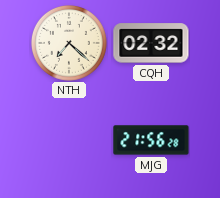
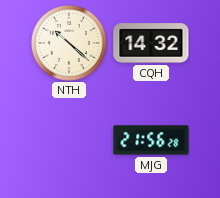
NTH: 7:22 -> 10:22 (69, 43)
CQH: 02:32 -> 14:32 (151, 43)
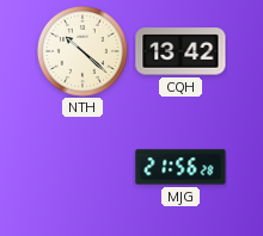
CQH: 14:32 -> 13:42 (181, 51)
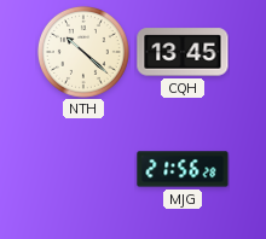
CQH: 13:42 -> 13:45 (183, 52)
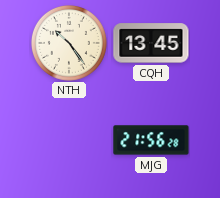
NTH: 10:22 -> 10:24 (69, 43)
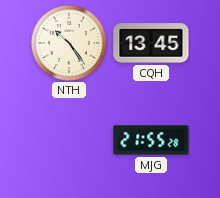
MJG: 21:56 -> 21:55 (151, 140)
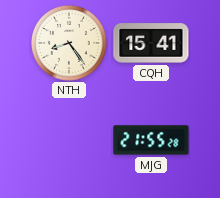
NTH: 10:24 -> 8:24 (69, 43)
CQH: 13:45 -> 15:41 (151, 43)
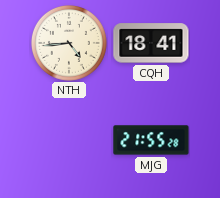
NTH: 8:24 -> 4:44 (69, 43)
CQH: 15:41 -> 18:41 (151, 43)
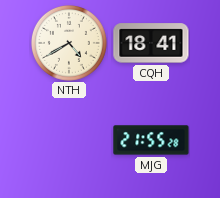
NTH: 4:44 -> 4:40 (69, 43)
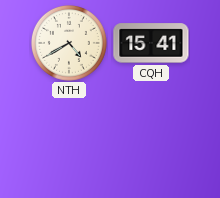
CQH: 18:41 -> 15:41 (151, 43)
MJG: 21:55 -> none (151, 140)
